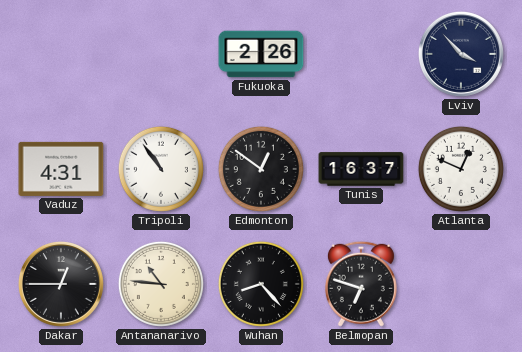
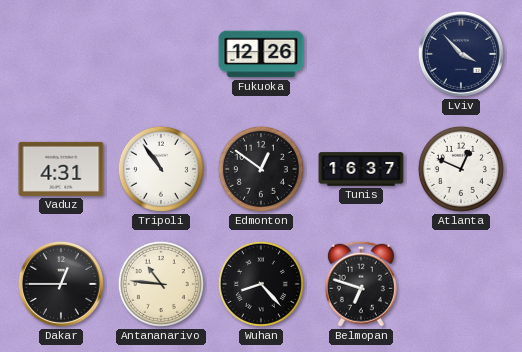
Fukuoka: 2:26 -> 12:26 (261, 54)
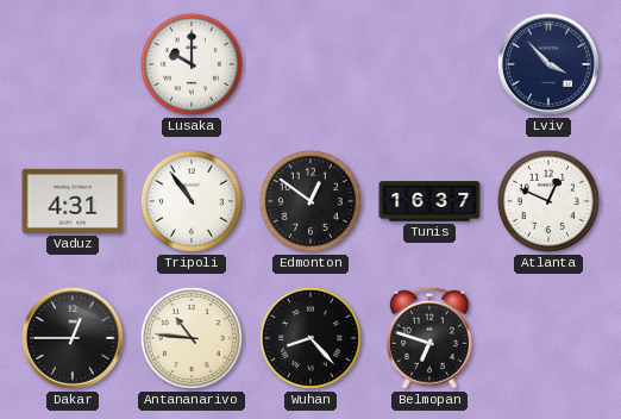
Lusaka: none -> 10:00 (192, 64)
Fukuoka: 12:26 -> none (261, 54)
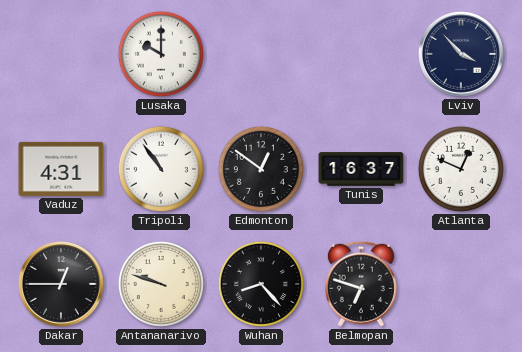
Antananarivo: 10:46 -> 9:48 (161, 284)
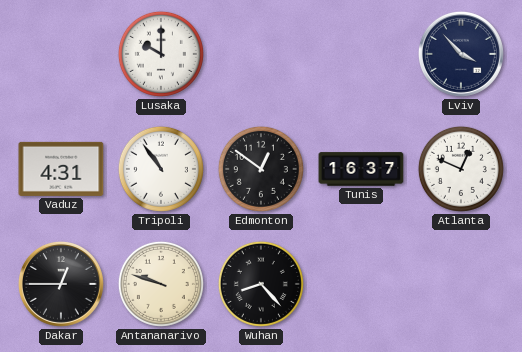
Belmopan: 6:48 -> none (361, 284)
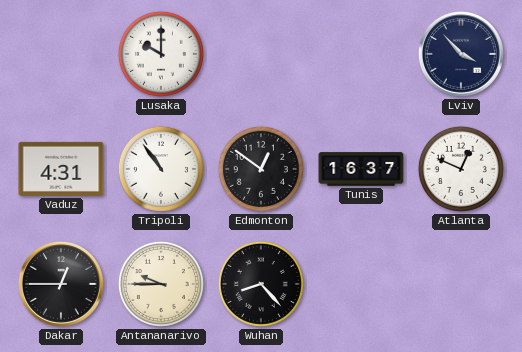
Antananarivo: 9:48 -> 9:45 (161, 284)
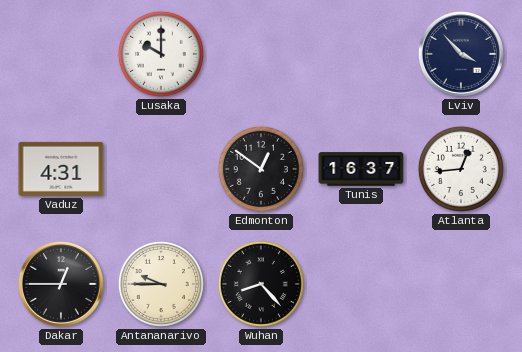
Tripoli: 10:54 -> none (161, 169)
Atlanta: 12:49 -> 12:44 (461, 169)
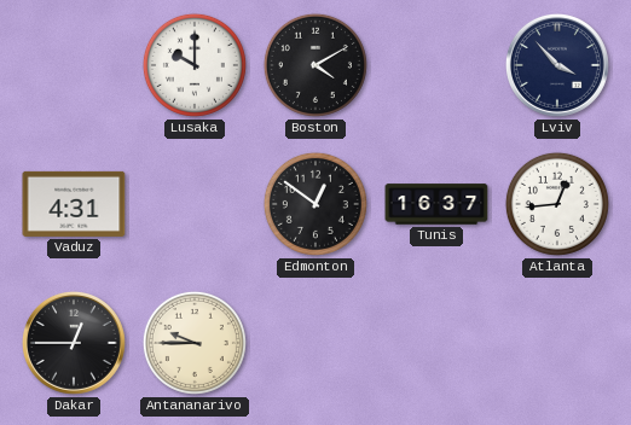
Boston: none -> 4:10 (315, 65)
Wuhan: 8:23 -> none (261, 284)
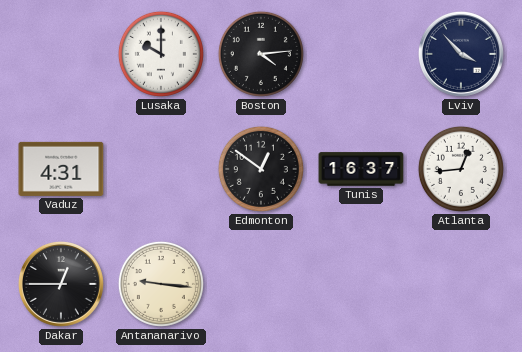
Boston: 4:10 -> 4:14 (261, 54)
Antananarivo: 9:45 -> 9:16 (161, 284)
